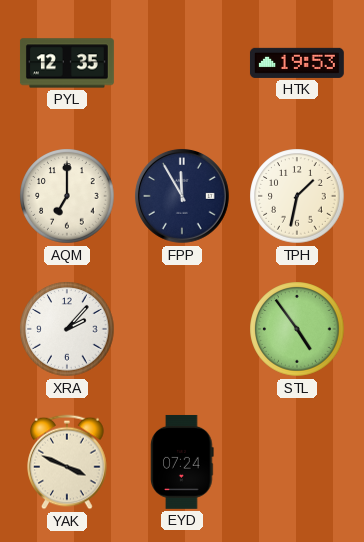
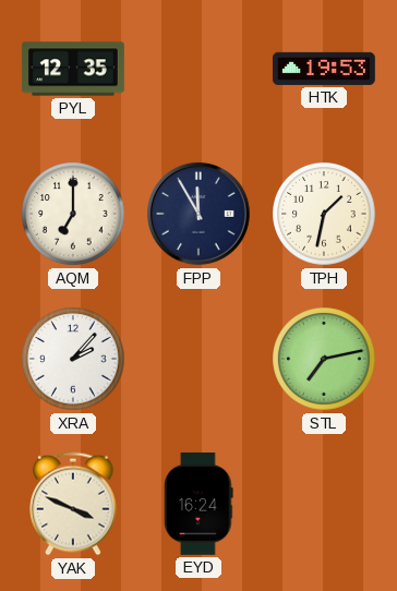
STL: 4:54 -> 7:13 (324, 359)
EYD: 07:24 -> 16:24 (198, 504)
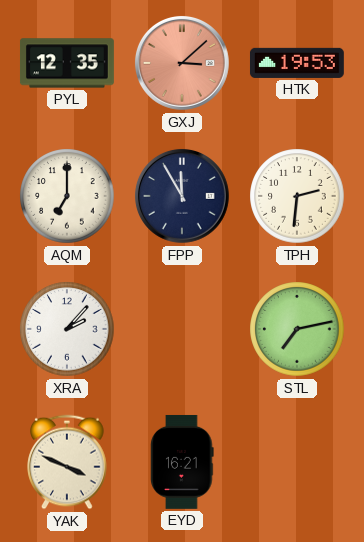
GXJ: none -> 3:08 (183, 64)
TPH: 1:32 -> 2:31 (297, 196)
EYD: 16:24 -> 16:21 (182, 462)
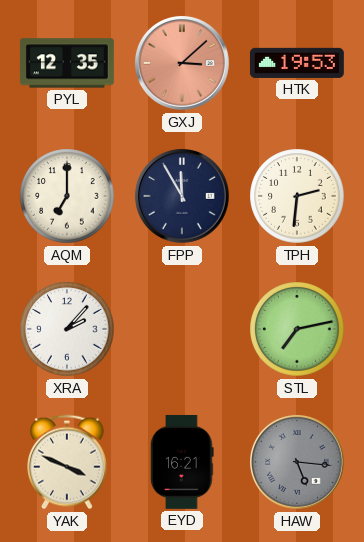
HAW: none -> 5:16 (298, 463)
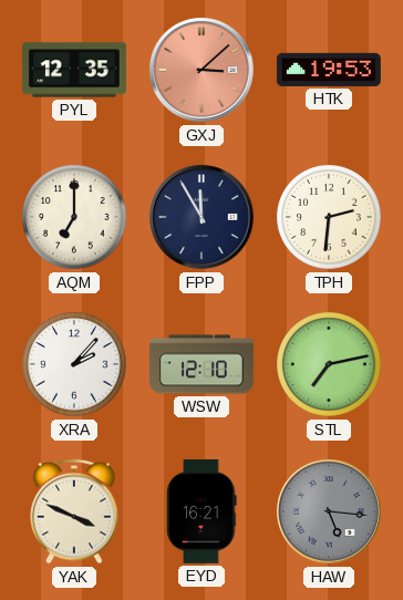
WSW: none -> 12:10 (201, 364)
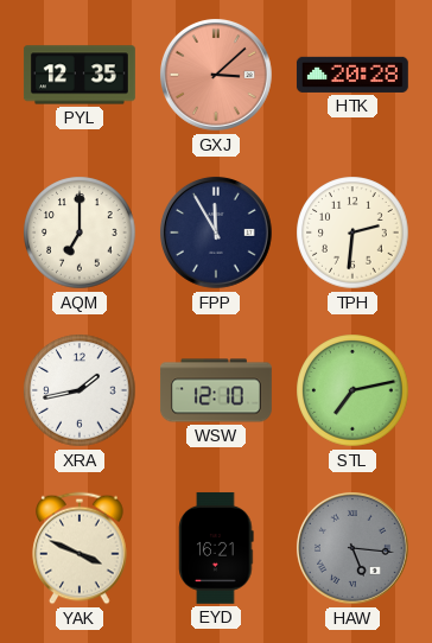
HTK: 19:53 -> 20:28 (352, 75)
XRA: 2:07 -> 1:43 (80, 390)
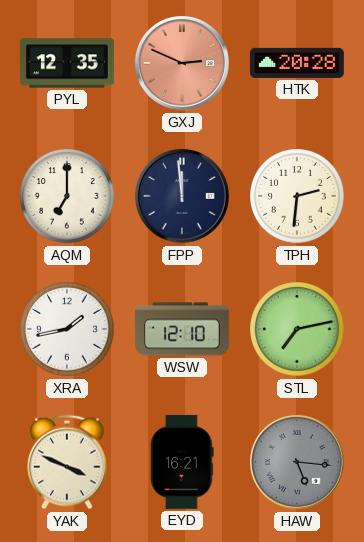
GXJ: 3:08 -> 2:49 (183, 64)
FPP: 11:55 -> 11:59 (183, 197)
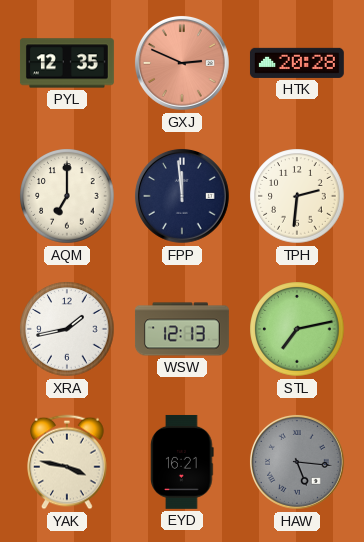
WSW: 12:10 -> 12:13 (182, 329)
YAK: 3:49 -> 3:47 (67, 462)
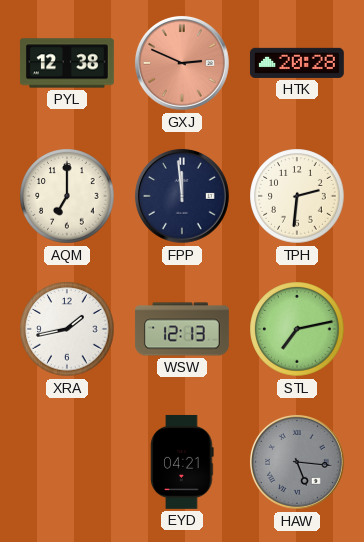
PYL: 12:35 -> 12:38 (67, 63)
YAK: 3:47 -> none (67, 462)
EYD: 16:21 -> 04:21 (182, 462)
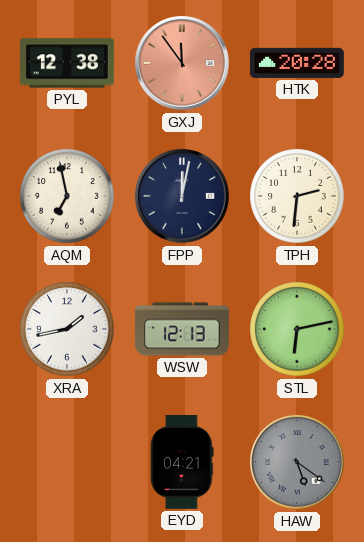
GXJ: 2:49 -> 11:54 (183, 64)
AQM: 7:00 -> 6:58 (67, 196)
FPP: 11:59 -> 12:02 (183, 197)
STL: 7:13 -> 6:13 (297, 329)
HAW: 5:16 -> 5:21 (298, 463)
